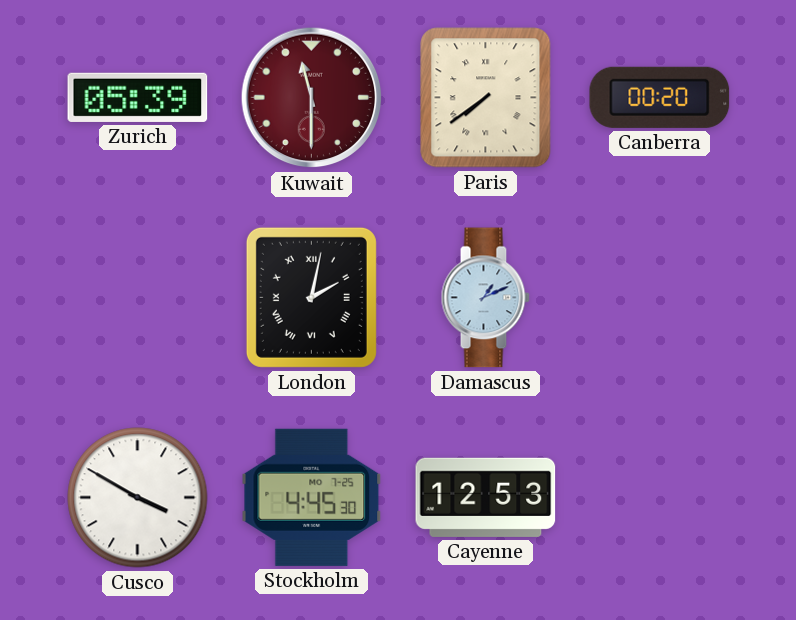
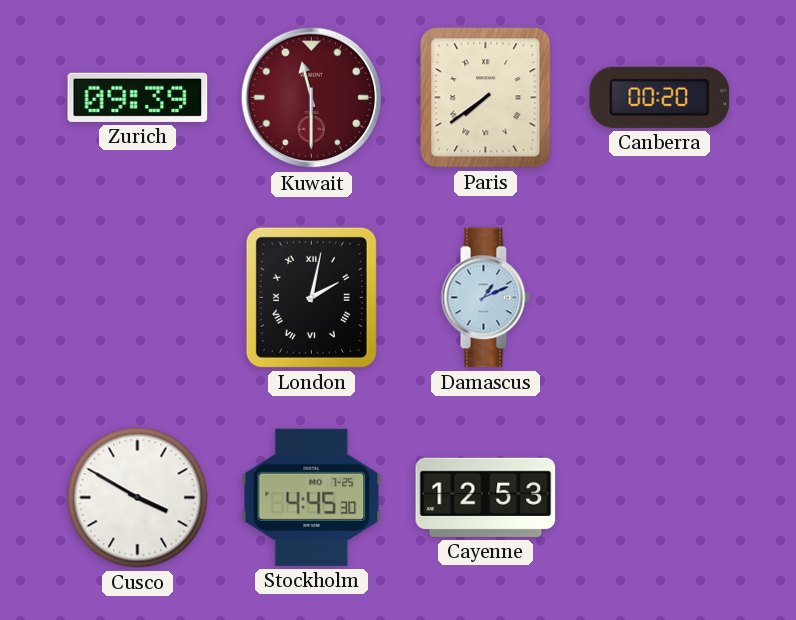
Zurich: 05:39 -> 09:39 (138, 97)
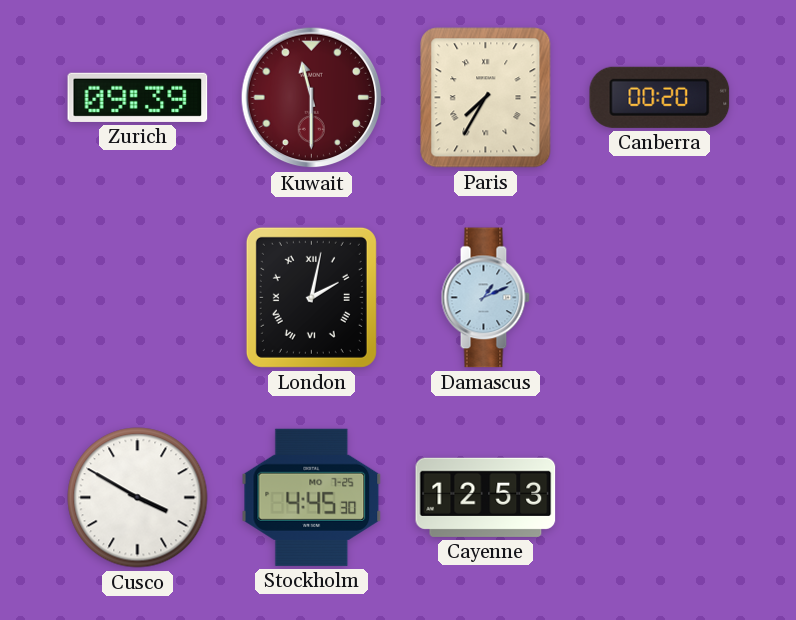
Paris: 7:39 -> 7:35 (486, 98)
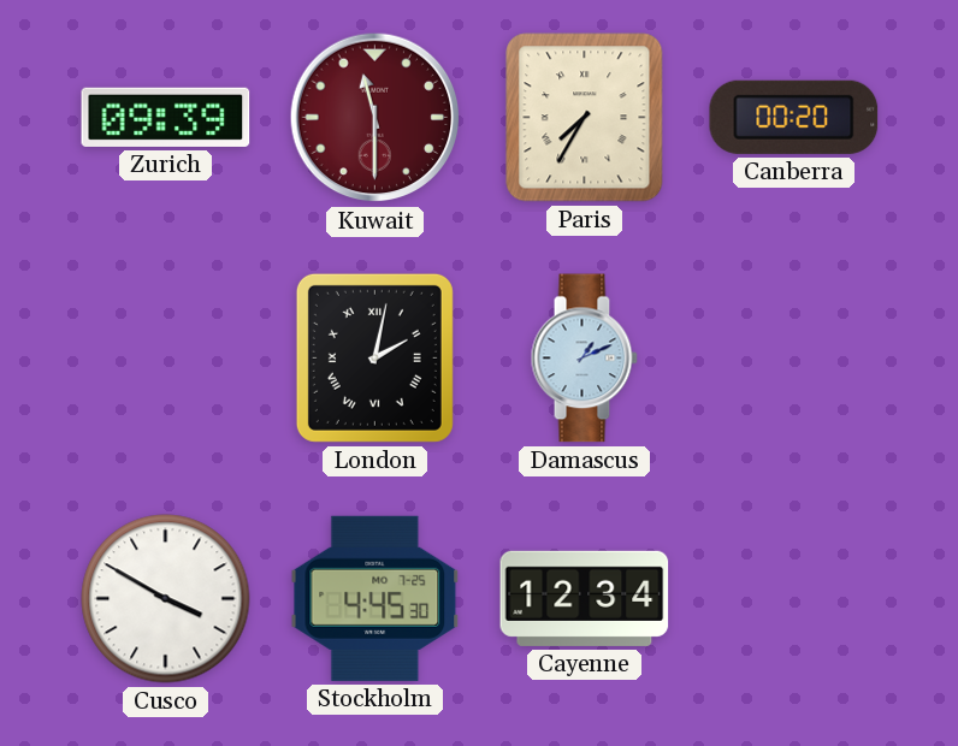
Cayenne: 12:53 -> 12:34 (585, 598)
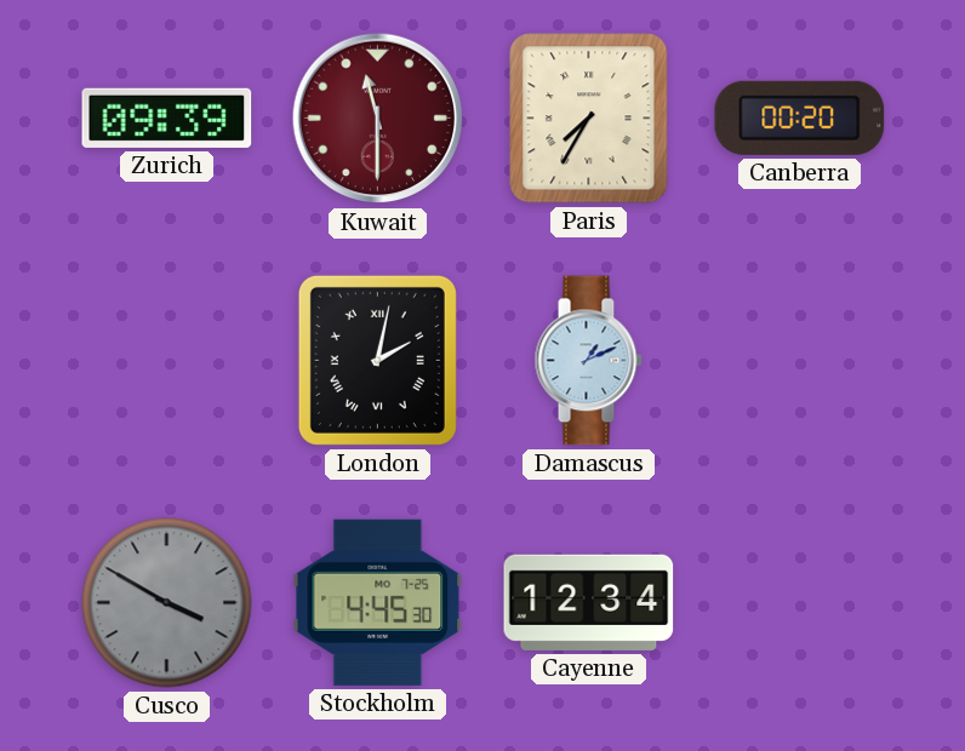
Cusco dial: white -> grey (167, 603)
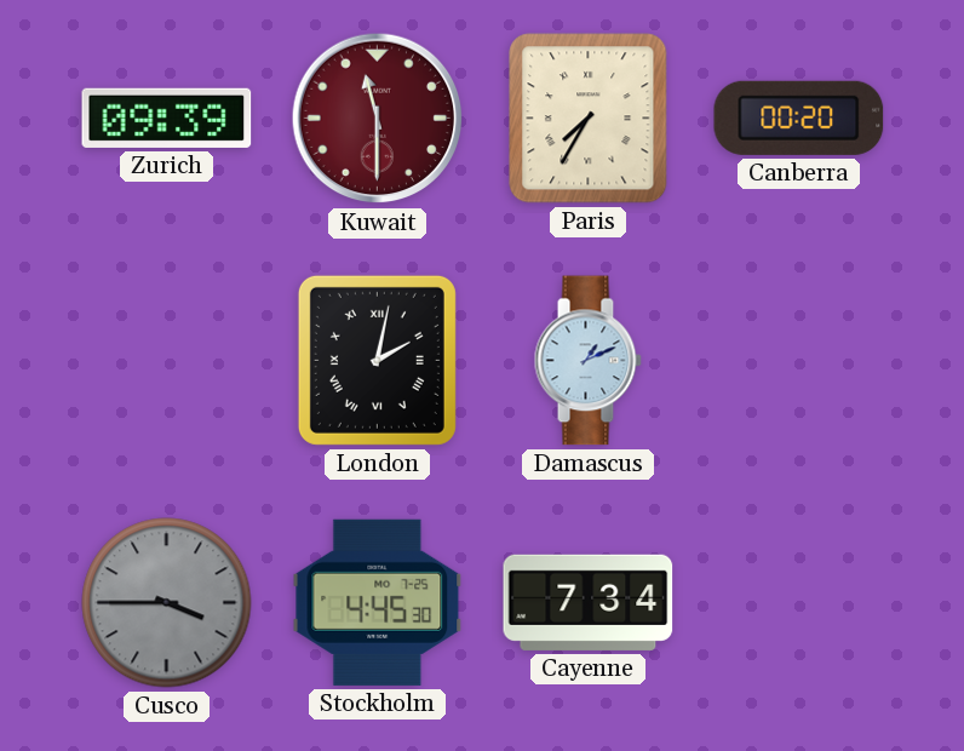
Cusco: 3:50 -> 3:45 (167, 603)
Cayenne: 12:34 -> 7:34 (589, 602)
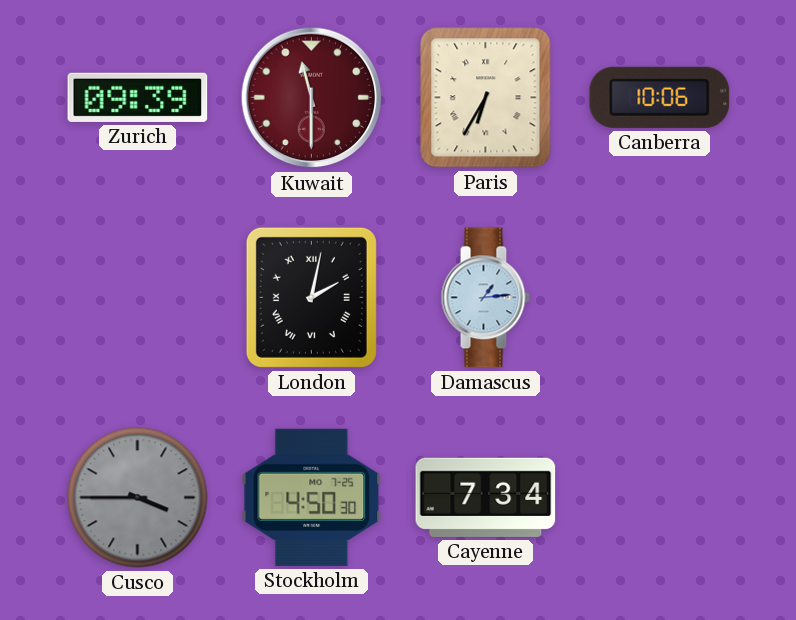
Paris: 7:35 -> 6:35 (486, 98)
Canberra: 00:20 -> 10:06 (660, 97)
Damascus: 1:11 -> 1:14 (485, 298)
Stockholm: 4:45 -> 4:50 (312, 497)
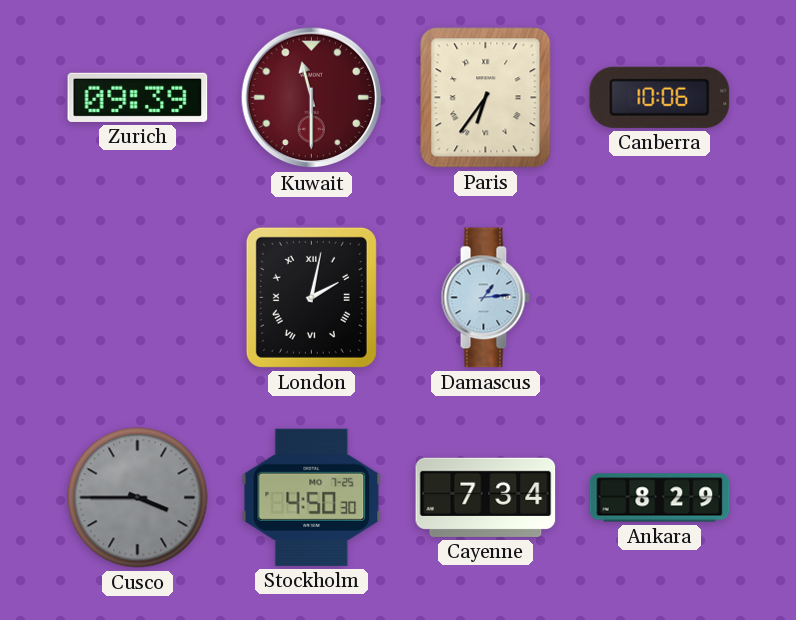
Paris: 6:35 -> 6:36 (486, 98)
Ankara: none -> 8:29 (660, 498)
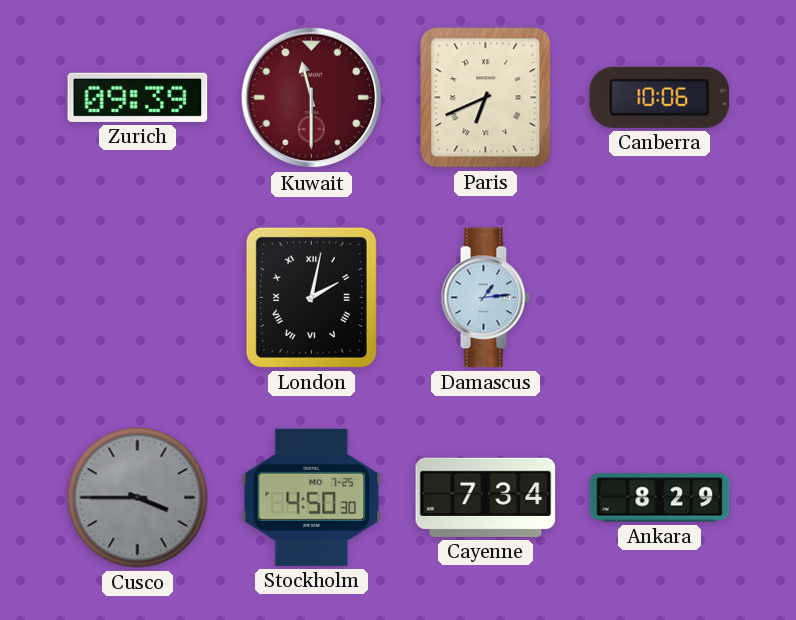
Paris: 6:36 -> 6:41 (486, 98)
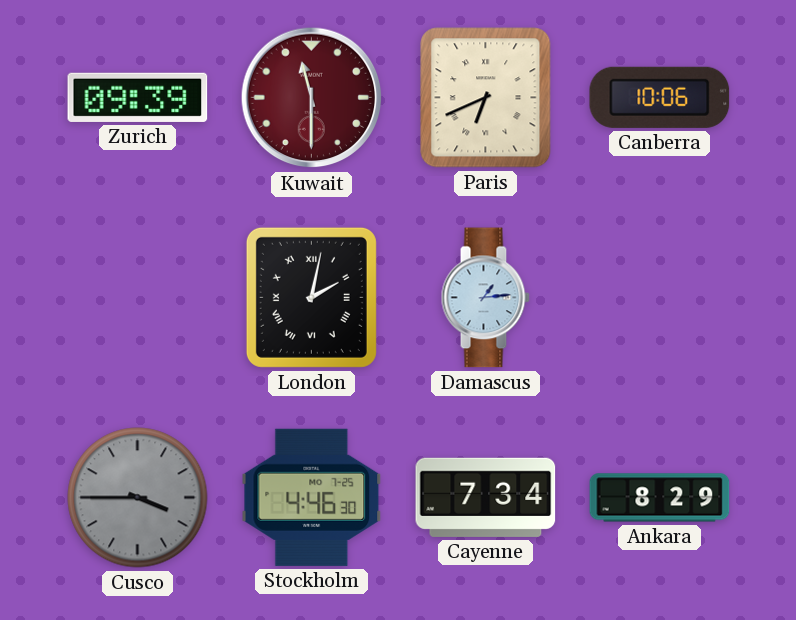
Stockholm: 4:50 -> 4:46 (312, 497)
